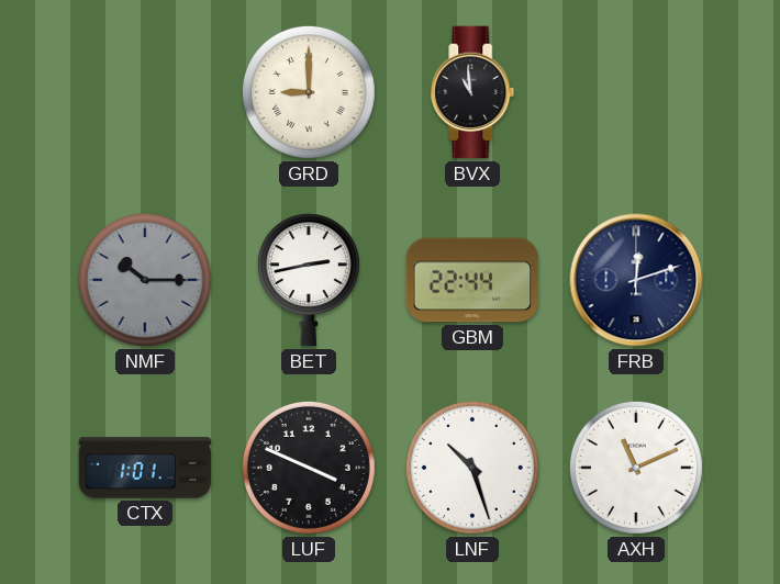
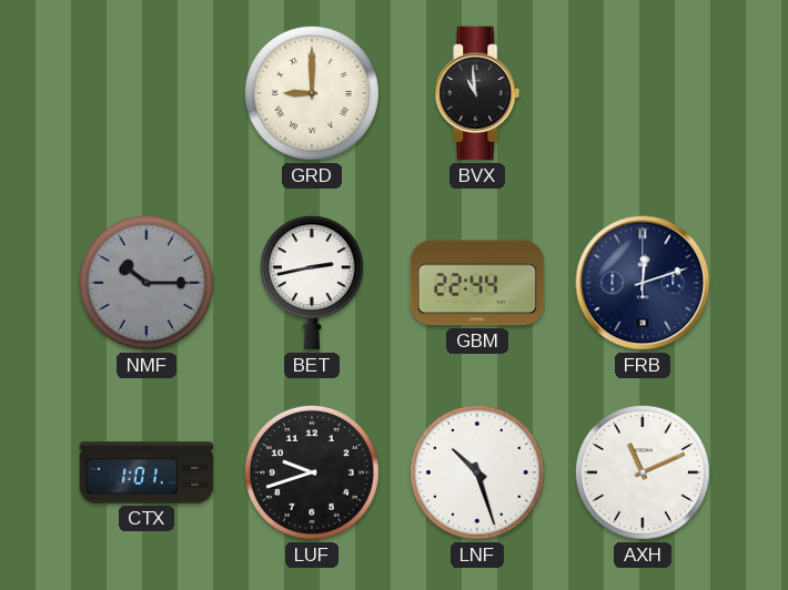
LUF: 3:49 -> 9:42 (312, 472)
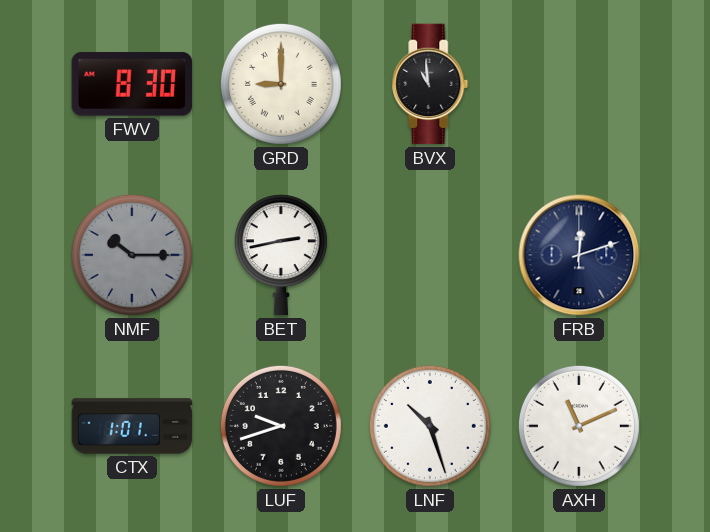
FWV: none -> 8:30 (132, 84)
GBM: 22:44 -> none (477, 283)
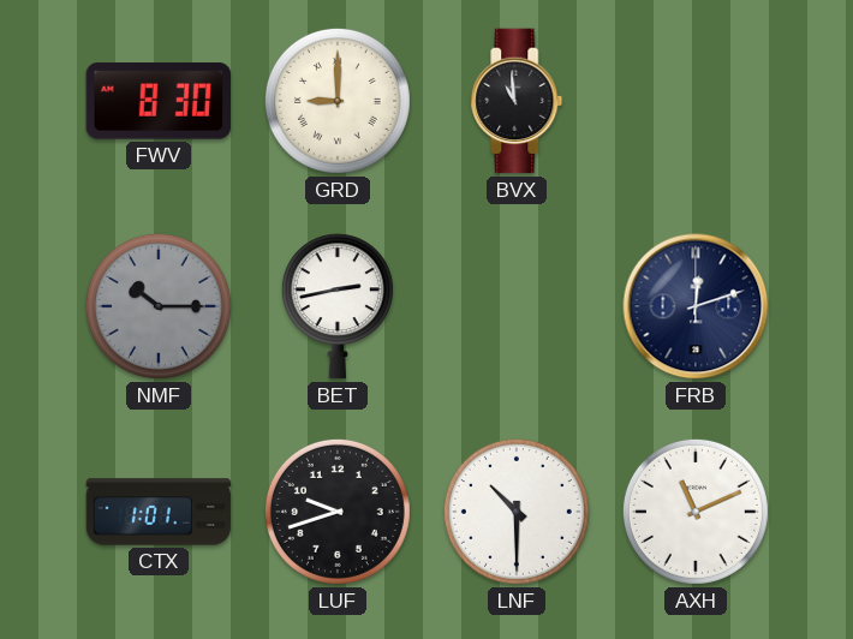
LNF: 10:27 -> 10:30 (517, 512)
